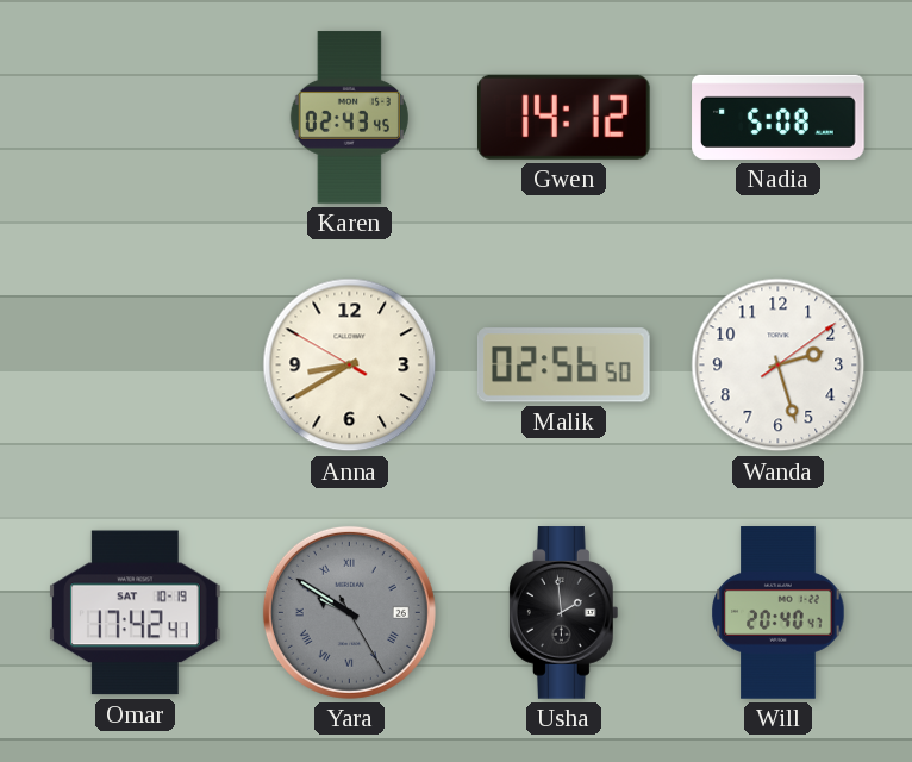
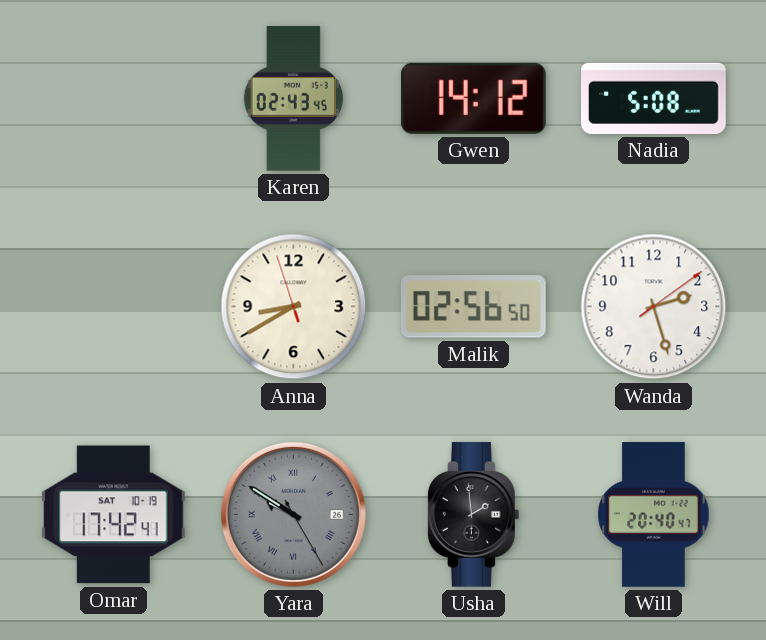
Anna: 8:39:50 -> 8:39:57 (294, 307)
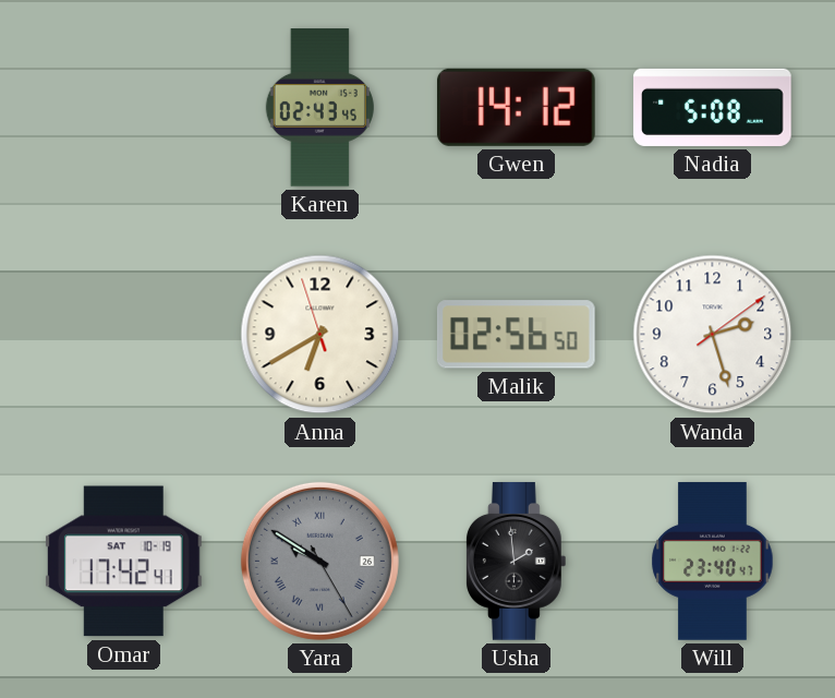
Anna: 8:39 -> 6:39 (320, 335)
Will: 20:40 -> 23:40 (713, 562)
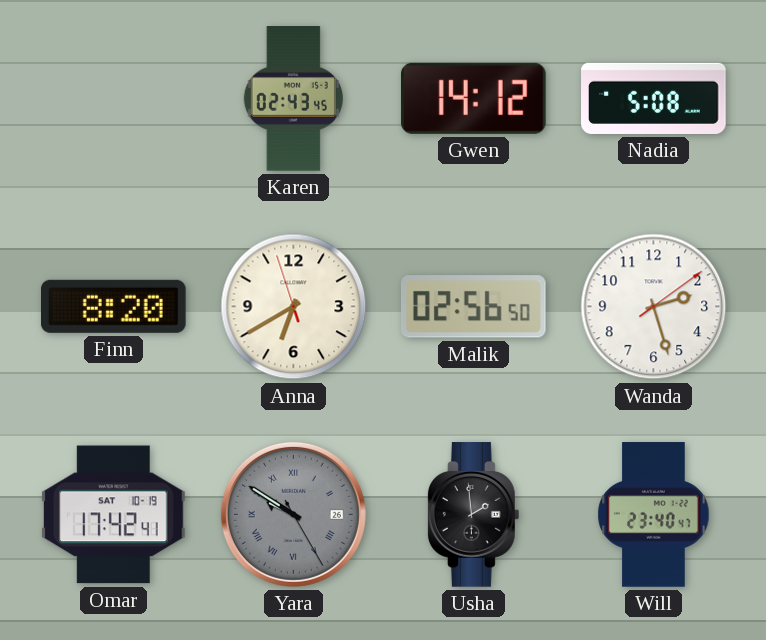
Finn: none -> 8:20 (113, 306)
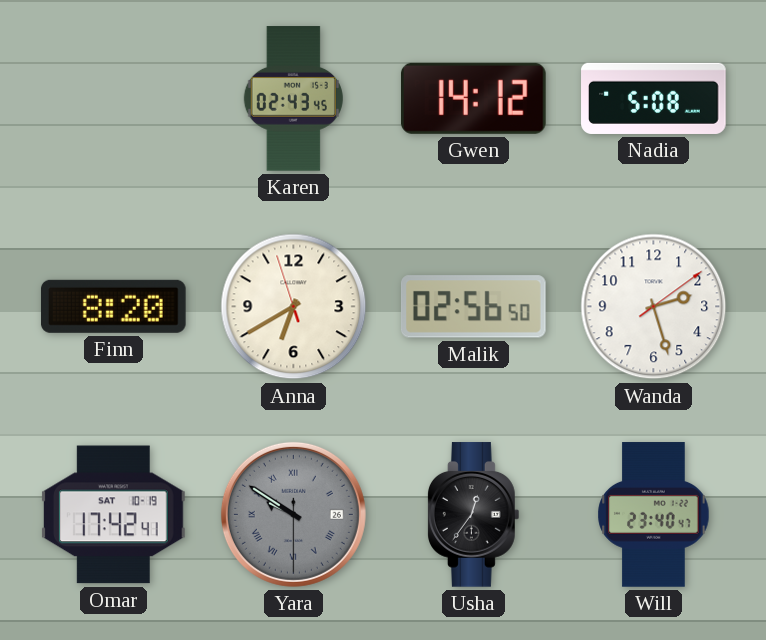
Yara: 9:50:25 -> 9:50:30 (293, 514)
Usha: 1:59 -> 12:36 (473, 515)
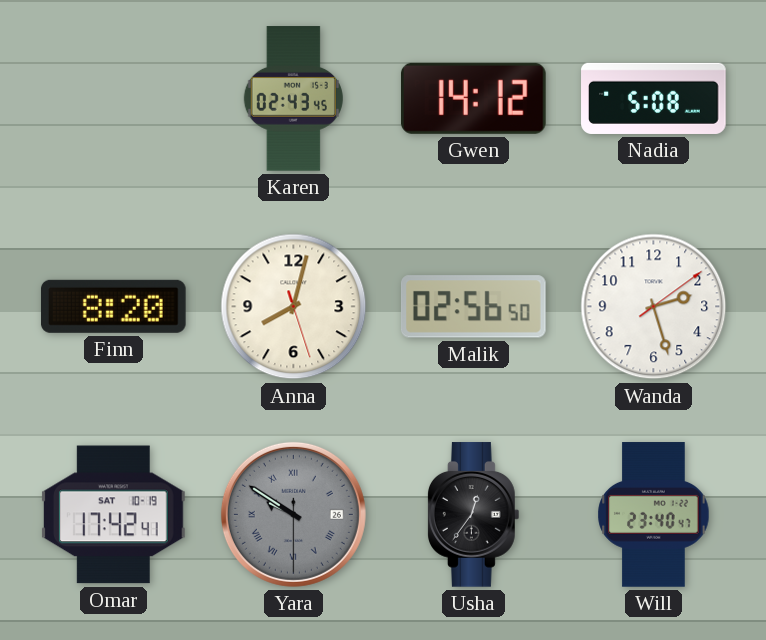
Anna: 6:39 -> 8:02 (294, 307)
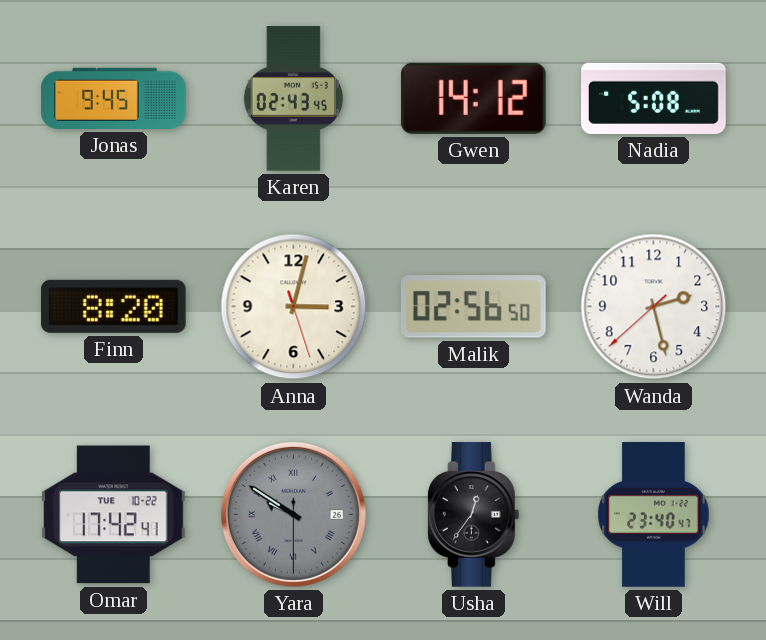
Jonas: none -> 9:45 (114, 98)
Anna: 8:02 -> 3:02 (294, 307)
Wanda: 2:27:09 -> 2:27:38 (654, 307)
Omar date: SAT 10-19 -> TUE 10-22 (114, 515)
